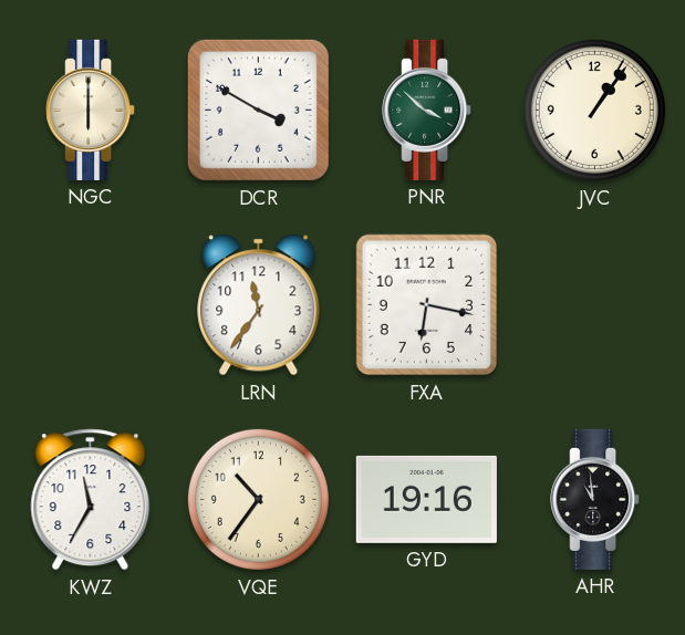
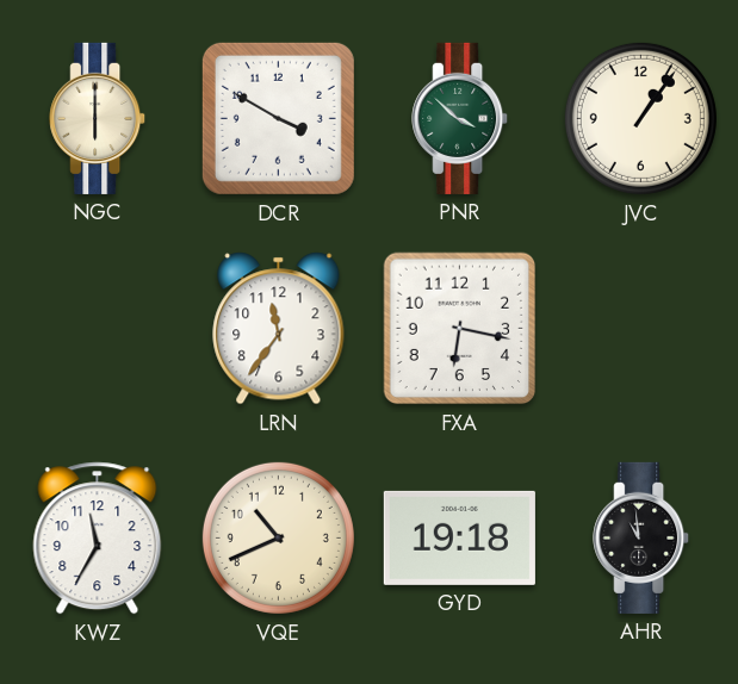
VQE: 10:36 -> 10:41 (278, 537)
GYD: 19:16 -> 19:18 (459, 537)
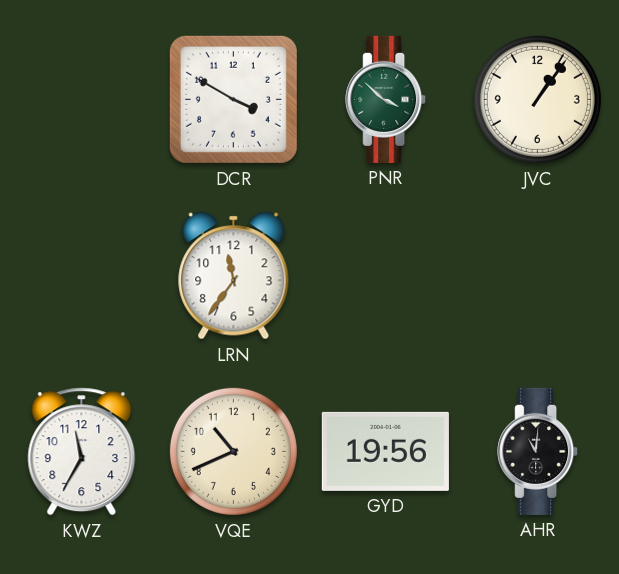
NGC: 6:00 -> none (98, 118)
FXA: 6:17 -> none (460, 329)
GYD: 19:18 -> 19:56 (385, 451)
AHR: 10:59 -> 11:01 (538, 451)
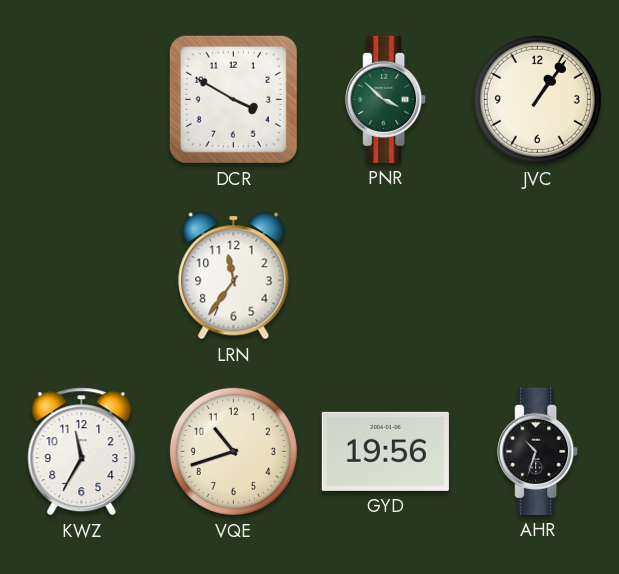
VQE: 10:41 -> 10:42 (233, 451)
AHR: 11:01 -> 10:33 (538, 451)
